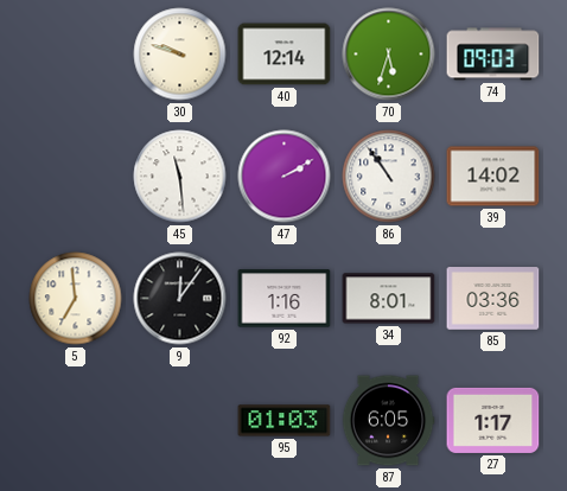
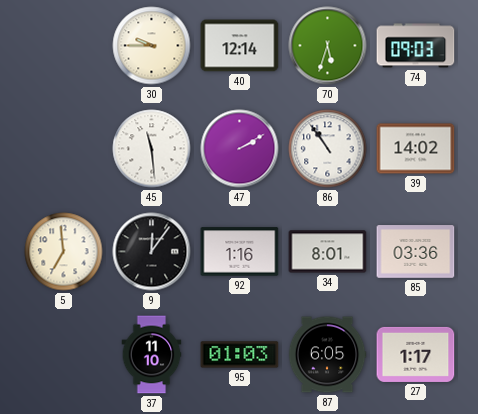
30: 9:48 -> 9:45 (152, 46)
37: none -> 11:10 (152, 355)
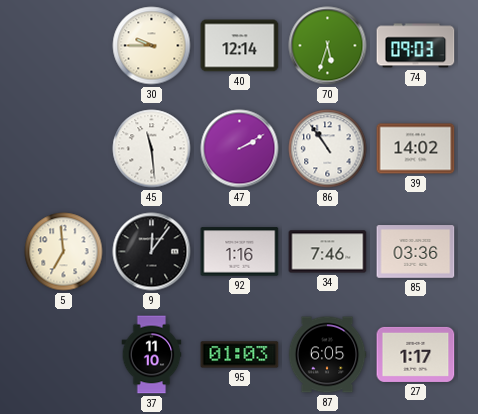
34: 8:01 -> 7:46 (328, 252)
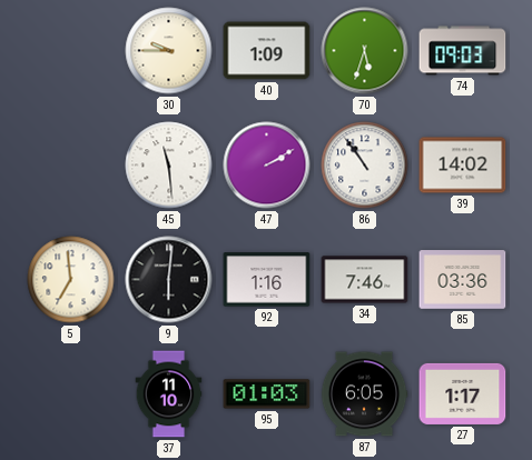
40: 12:14 -> 1:09 (267, 51)
9: 12:06 -> 6:01 (169, 280)
